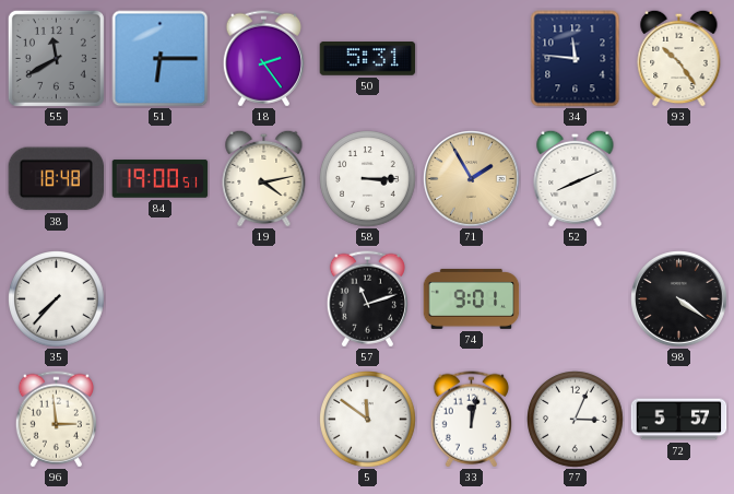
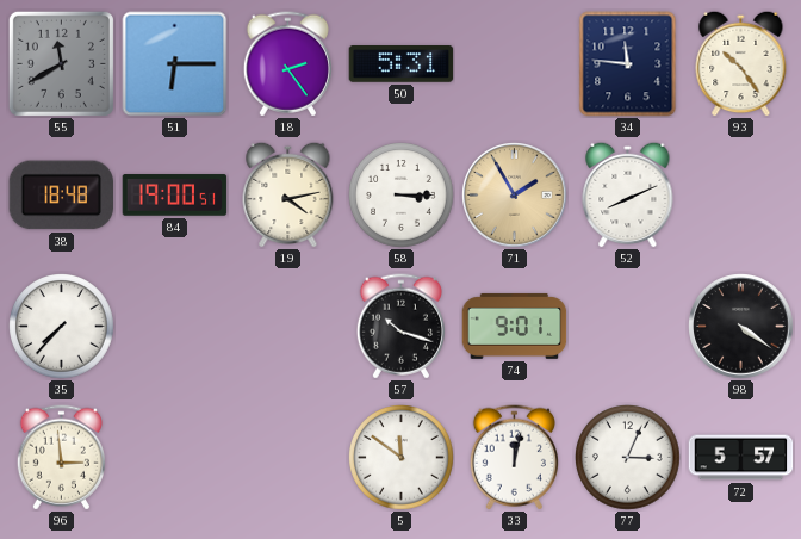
57: 11:12 -> 10:18 (401, 327)
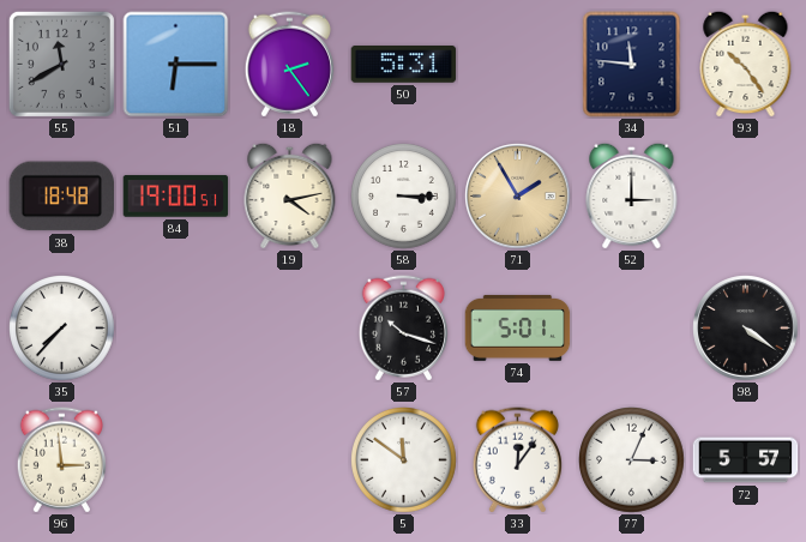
52: 8:11 -> 3:00 (632, 195)
74: 9:01 -> 5:01 (518, 329)
33: 12:02 -> 12:06 (517, 460)
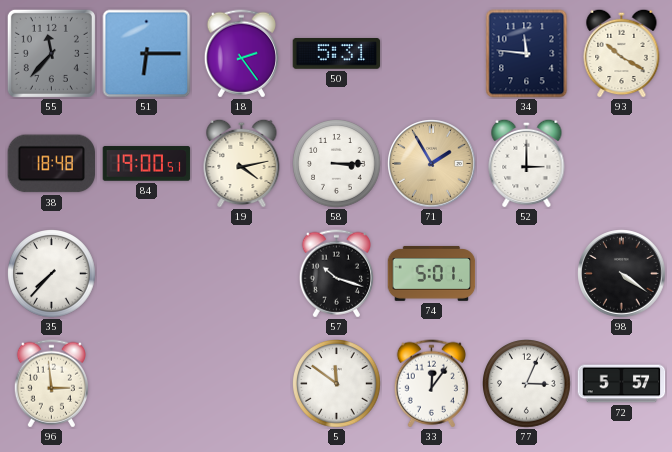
55: 11:40 -> 11:37 (51, 53)
93: 10:24 -> 10:20 (622, 53)
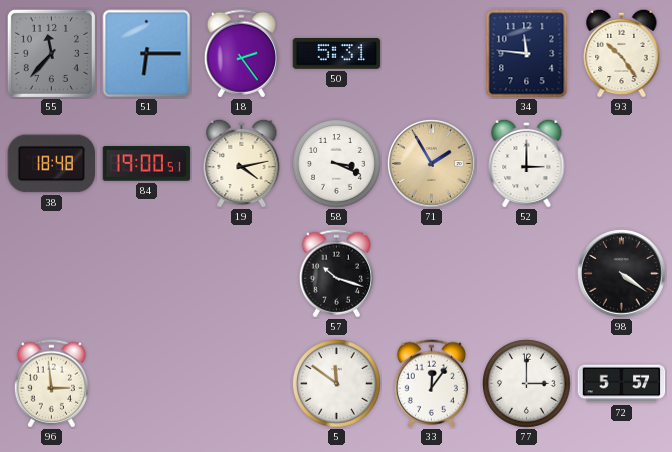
93: 10:20 -> 10:24 (622, 53)
58: 3:15 -> 3:19 (337, 164)
35: 7:37 -> none (52, 274)
74: 5:01 -> none (432, 274)
77: 3:04 -> 3:00 (527, 384)
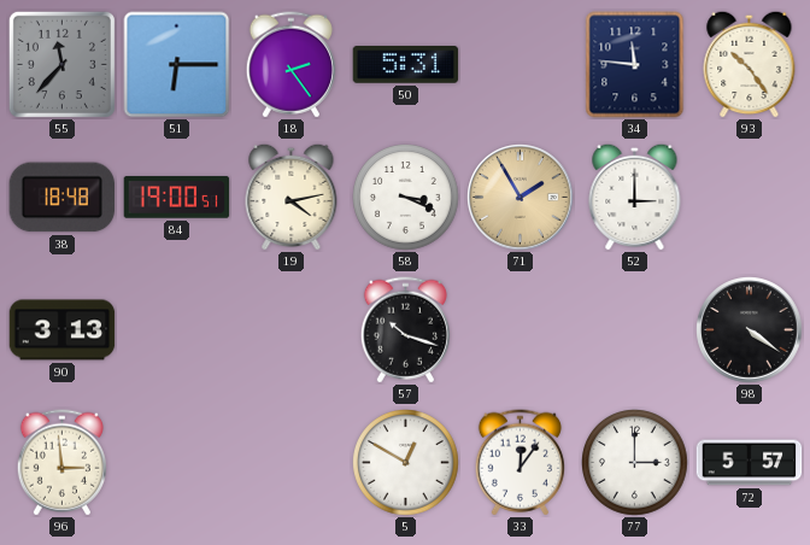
90: none -> 3:13 (63, 330)
5: 11:51 -> 12:50 (406, 463)
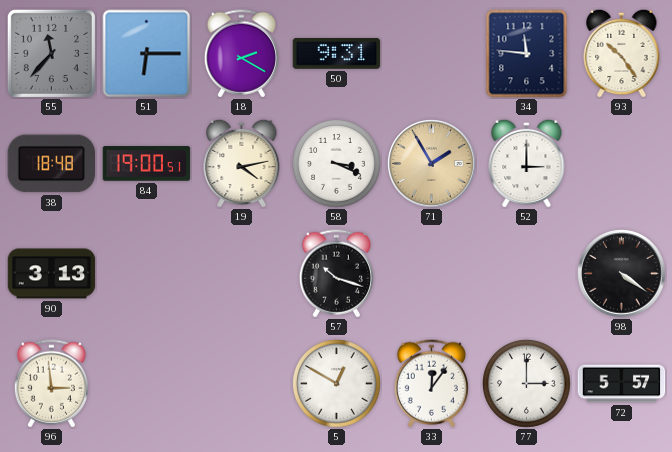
18: 2:24 -> 2:20 (241, 54)
50: 5:31 -> 9:31 (337, 54)
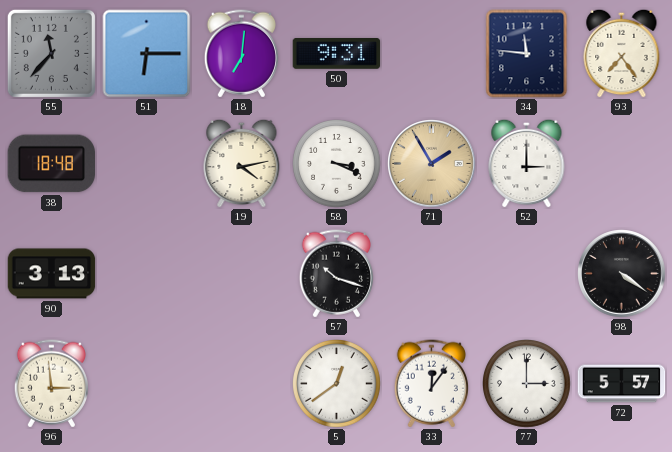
18: 2:20 -> 7:01 (241, 54)
93: 10:24 -> 7:24 (622, 53)
84: 19:00 -> none (147, 164)
5: 12:50 -> 12:39 (337, 384)
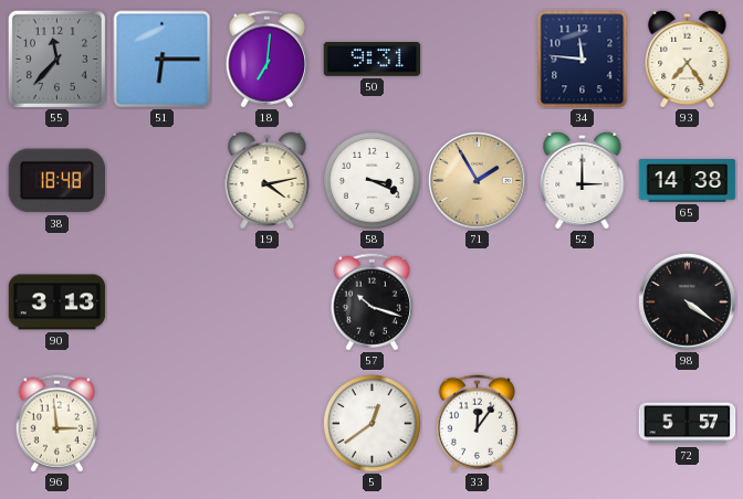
65: none -> 14:38 (688, 181)
77: 3:00 -> none (527, 384)
